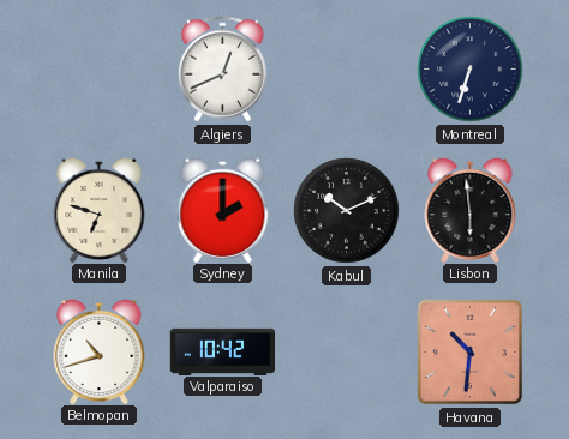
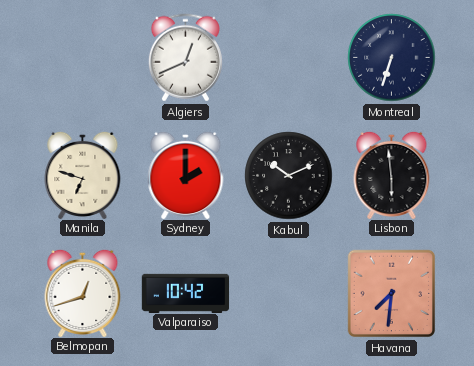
Belmopan: 10:42 -> 12:42 (83, 292)
Havana: 10:31 -> 7:31 (392, 294)
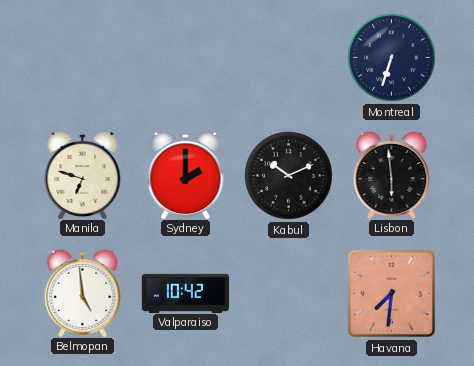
Algiers: 12:41 -> none (185, 58)
Belmopan: 12:42 -> 4:59 (83, 292)
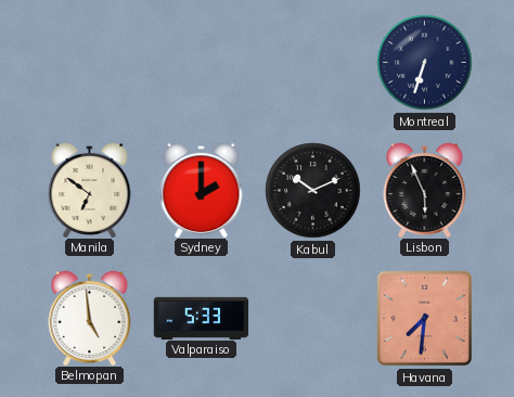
Manila: 6:48 -> 6:51 (90, 189)
Lisbon: 5:59 -> 5:56 (425, 189)
Valparaiso: 10:42 -> 5:33 (202, 318)
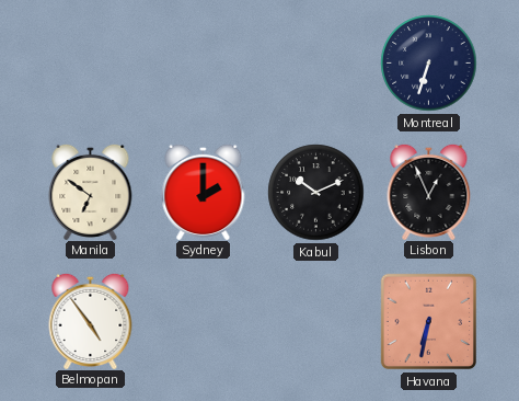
Lisbon: 5:56 -> 12:56 (429, 191)
Belmopan: 4:59 -> 4:54 (91, 320)
Valparaiso: 5:33 -> none (202, 318)
Havana: 7:31 -> 6:32 (429, 322)
